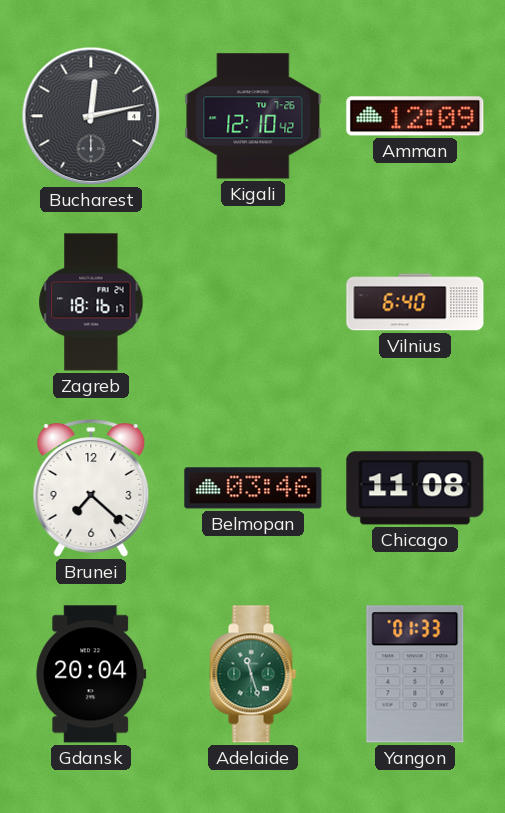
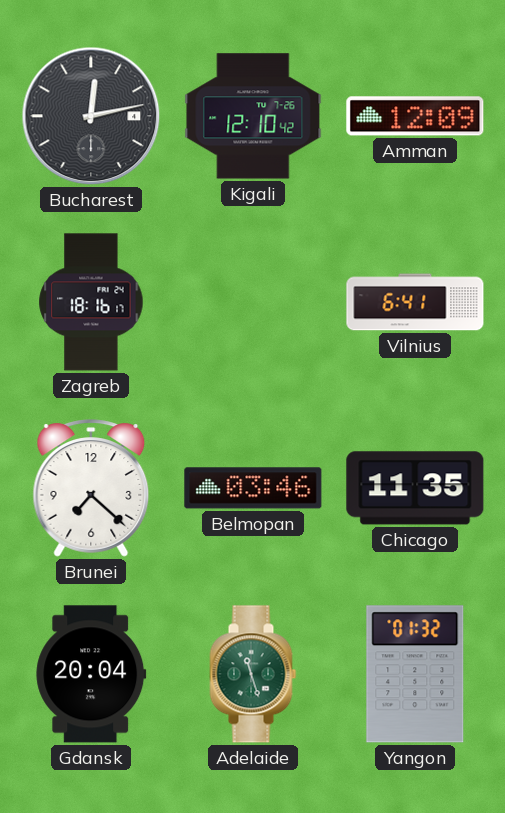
Vilnius: 6:40 -> 6:41 (415, 302)
Chicago: 11:08 -> 11:35 (415, 488)
Yangon: 01:33 -> 01:32 (415, 674)
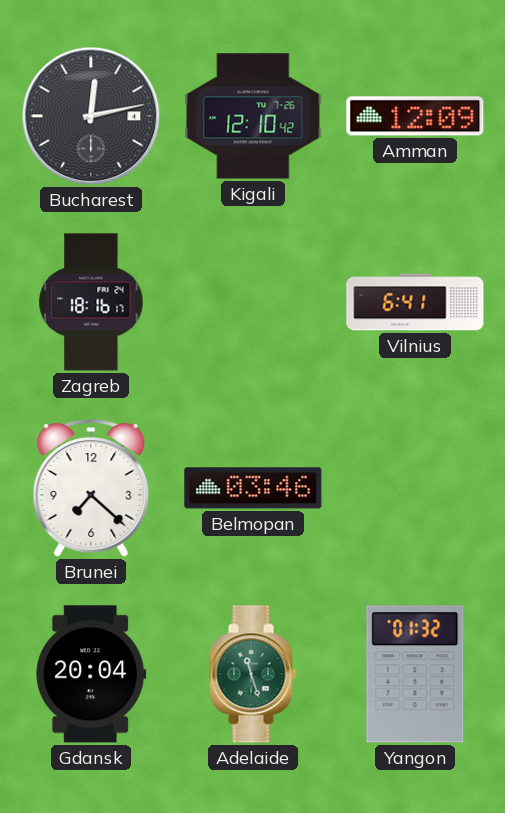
Chicago: 11:35 -> none (415, 488)
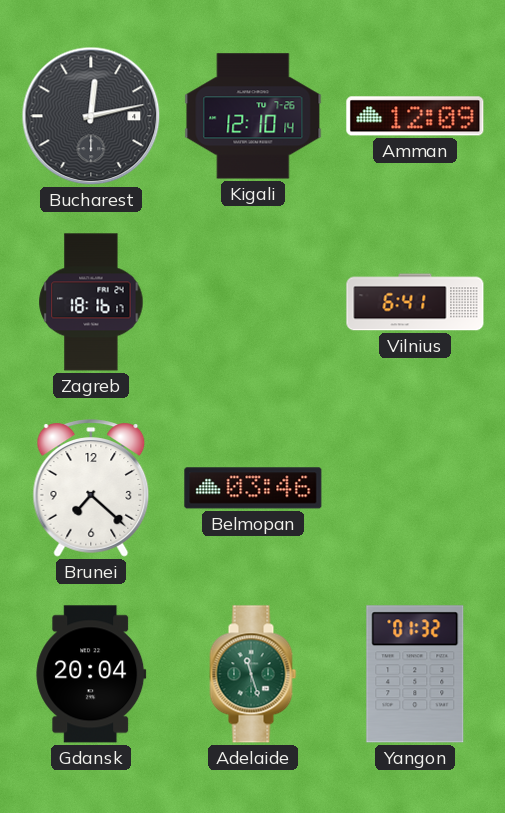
Kigali: 12:10:42 -> 12:10:14 (253, 116)
